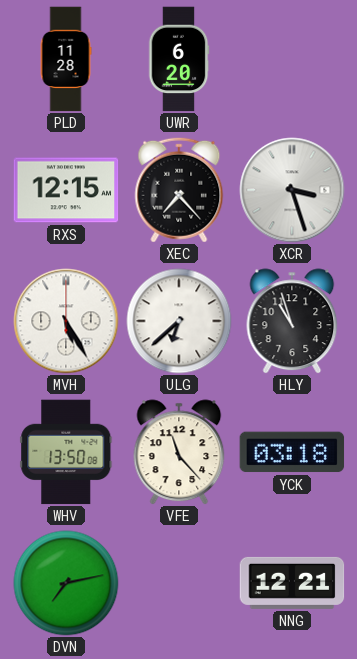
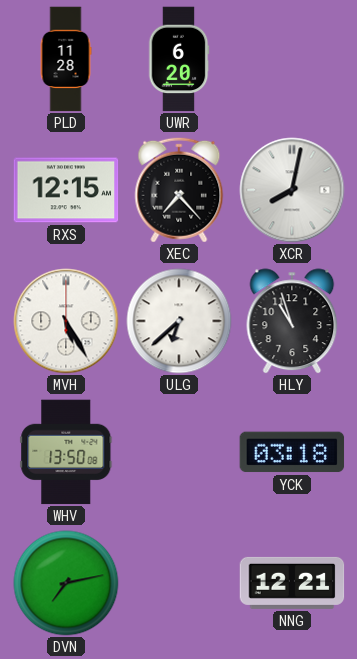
XCR: 3:27 -> 8:02 (292, 190)
VFE: 11:23 -> none (179, 452)
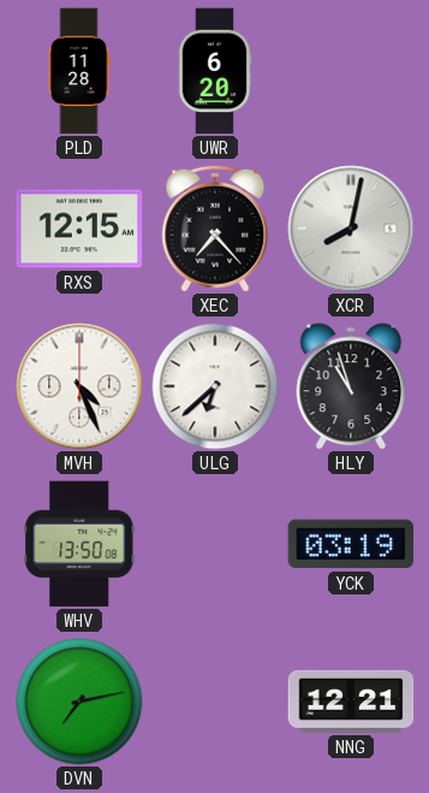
MVH: 5:25 -> 4:26 (79, 386)
YCK: 03:18 -> 03:19 (351, 544)
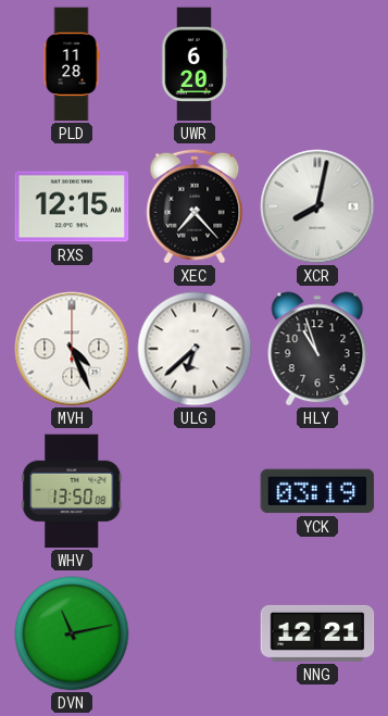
DVN: 7:13 -> 11:13 (72, 633)
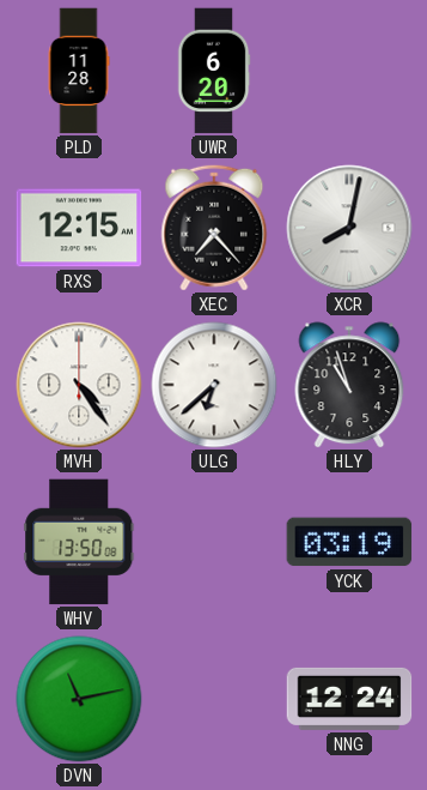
MVH: 4:26 -> 4:24 (79, 385)
NNG: 12:21 -> 12:24 (349, 699)
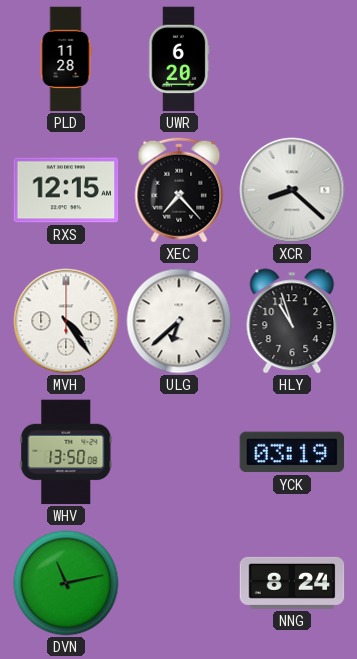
XCR: 8:02 -> 8:22 (292, 190)
NNG: 12:24 -> 8:24 (292, 583)
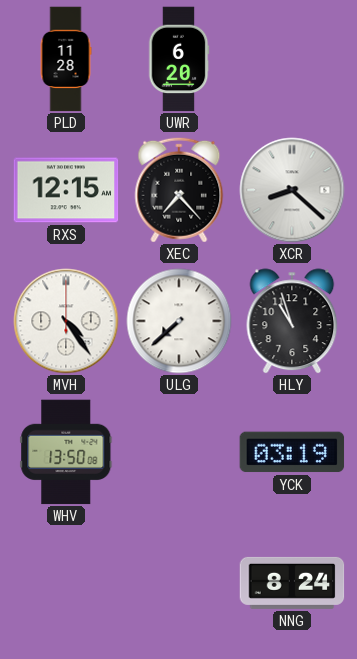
ULG: 6:38 -> 7:38 (179, 321)
DVN: 11:13 -> none (66, 583)
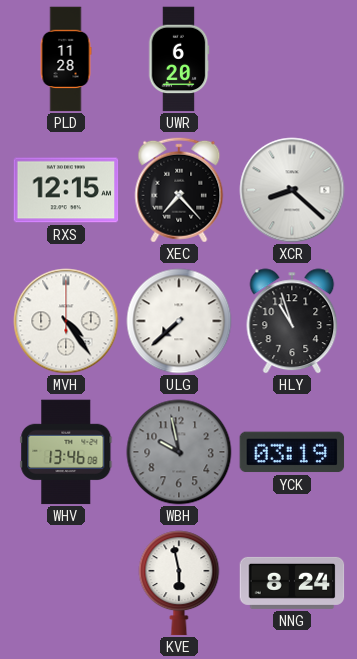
WHV: 13:50 -> 13:46 (66, 452)
WBH: none -> 9:58 (179, 452)
KVE: none -> 5:58 (179, 583)
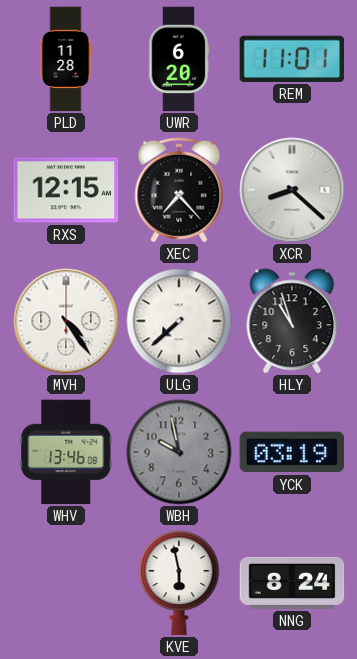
REM: none -> 11:01 (292, 59)
